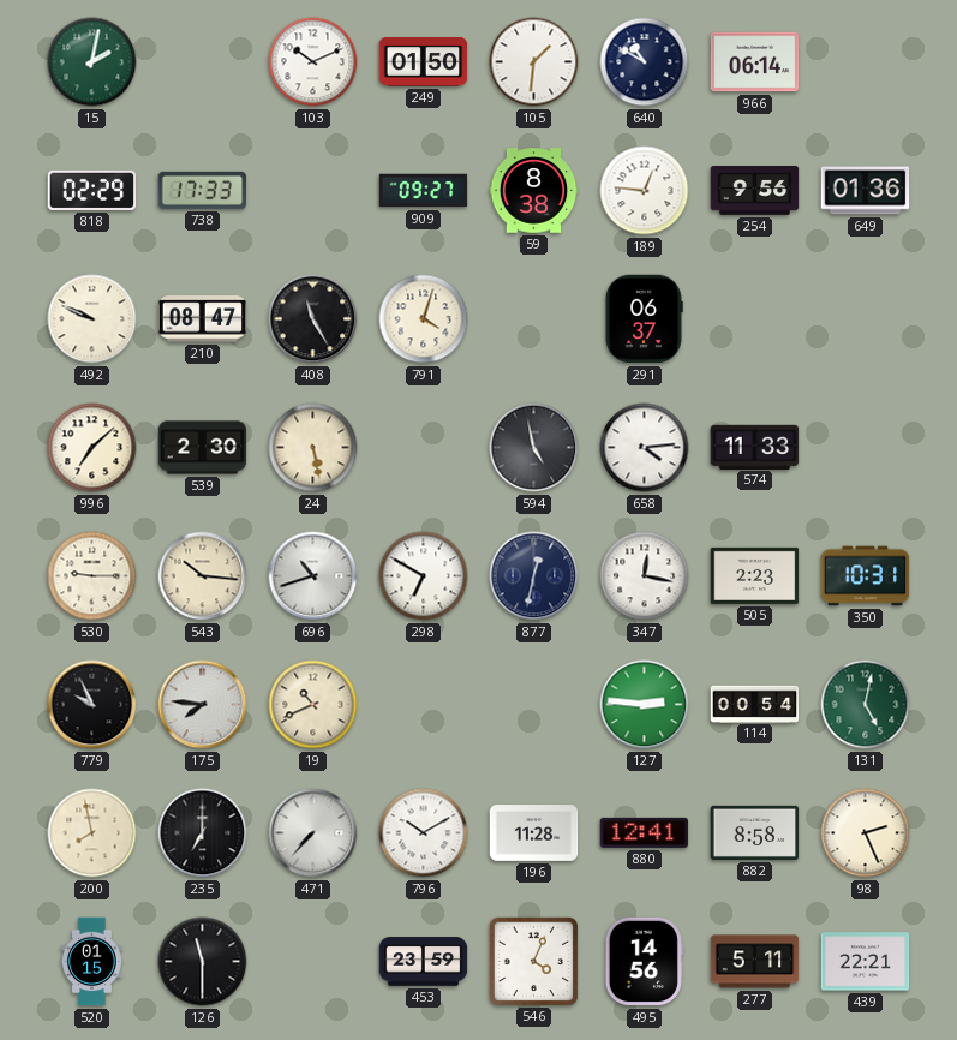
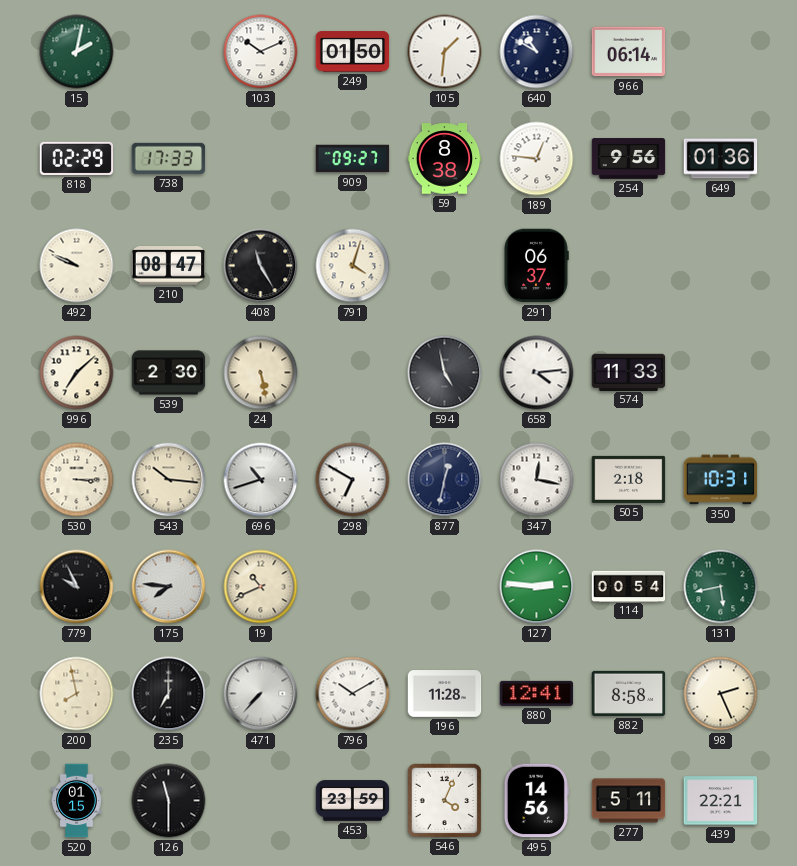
530: 9:15 -> 3:15 (77, 480)
505: 2:23 -> 2:18 (629, 479)
131: 5:02 -> 5:43 (721, 587)
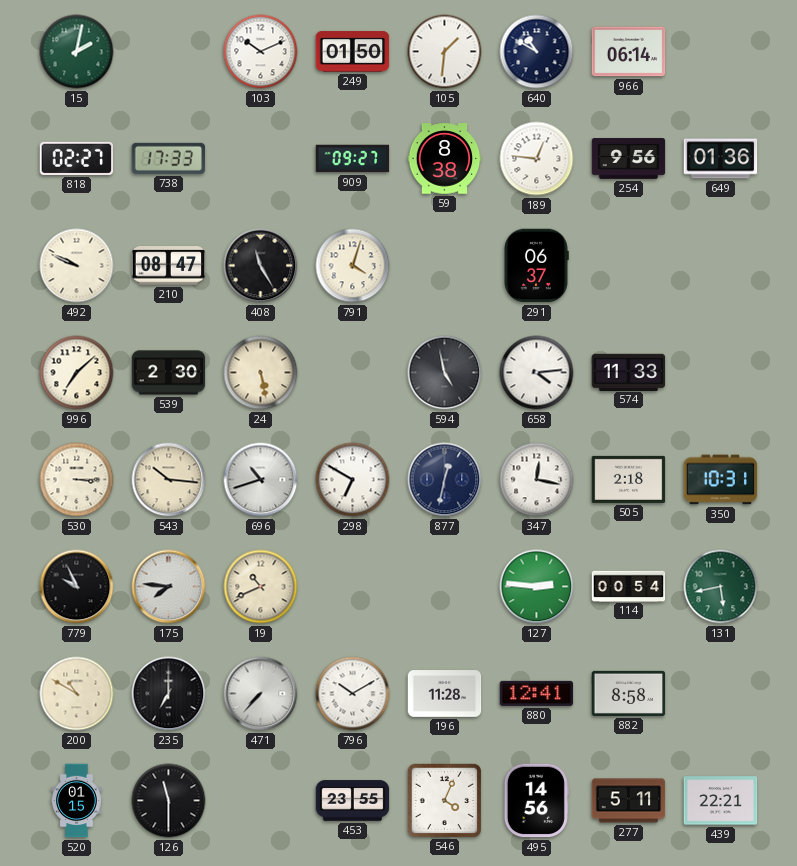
818: 02:29 -> 02:27 (77, 158)
200: 7:58 -> 10:50 (77, 694)
98: 2:26 -> none (721, 694)
453: 23:59 -> 23:55 (353, 801)
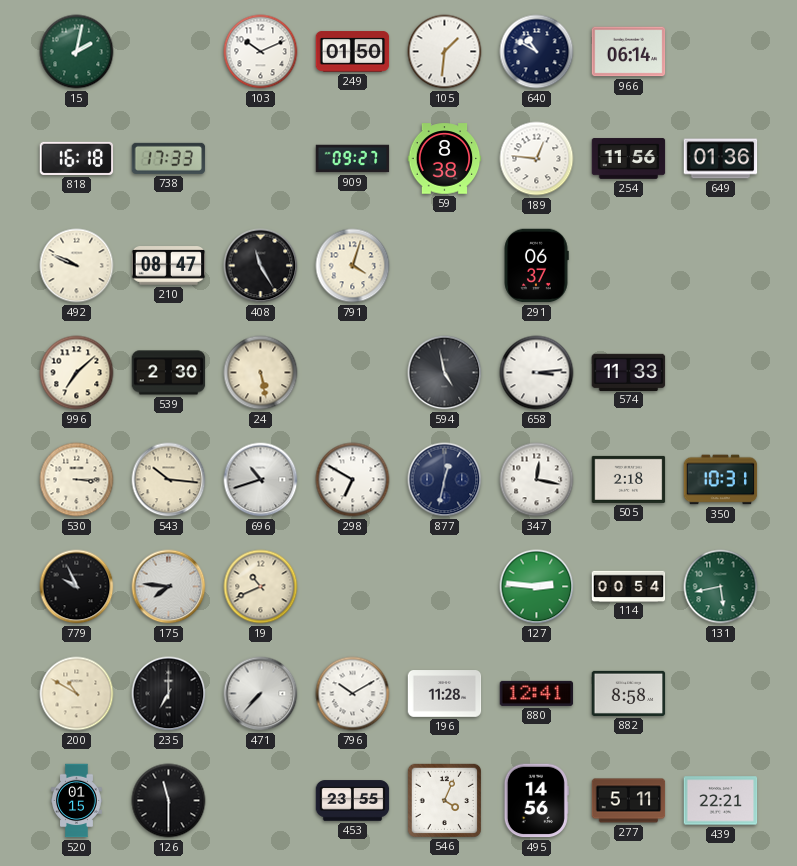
818: 02:27 -> 16:18 (77, 158)
254: 9:56 -> 11:56 (629, 159)
658: 4:14 -> 3:14 (537, 373)
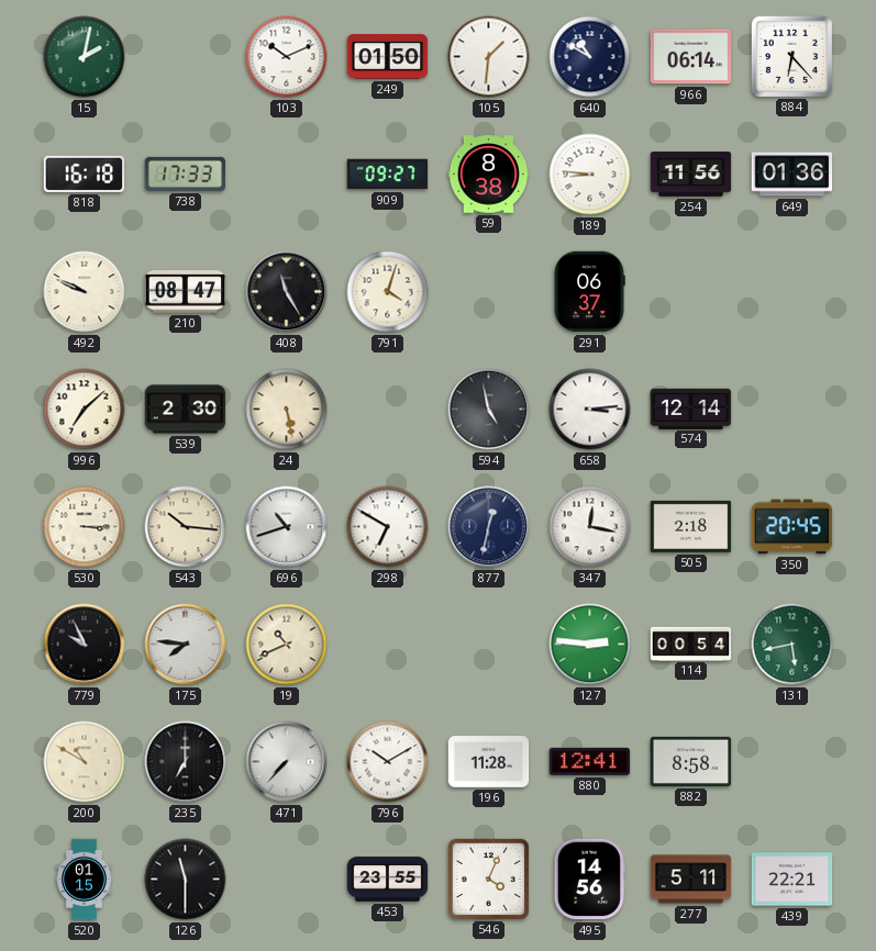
884: none -> 6:23 (791, 56)
189: 12:46 -> 8:46 (590, 175)
574: 11:33 -> 12:14 (691, 409)
350: 10:31 -> 20:45 (792, 527)
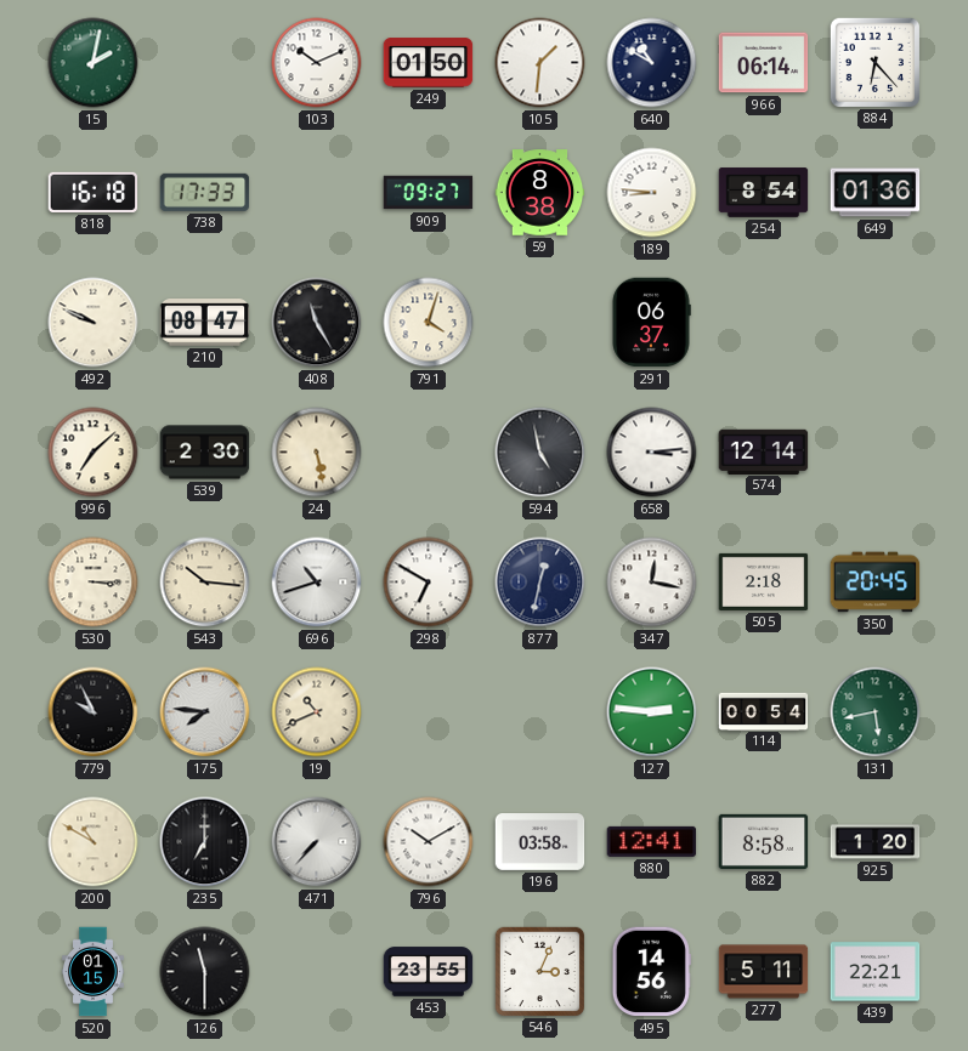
254: 11:56 -> 8:54 (764, 193)
196: 11:28 -> 03:58 (540, 842)
925: none -> 1:20 (876, 842)
546: 4:04 -> 3:04 (539, 971)
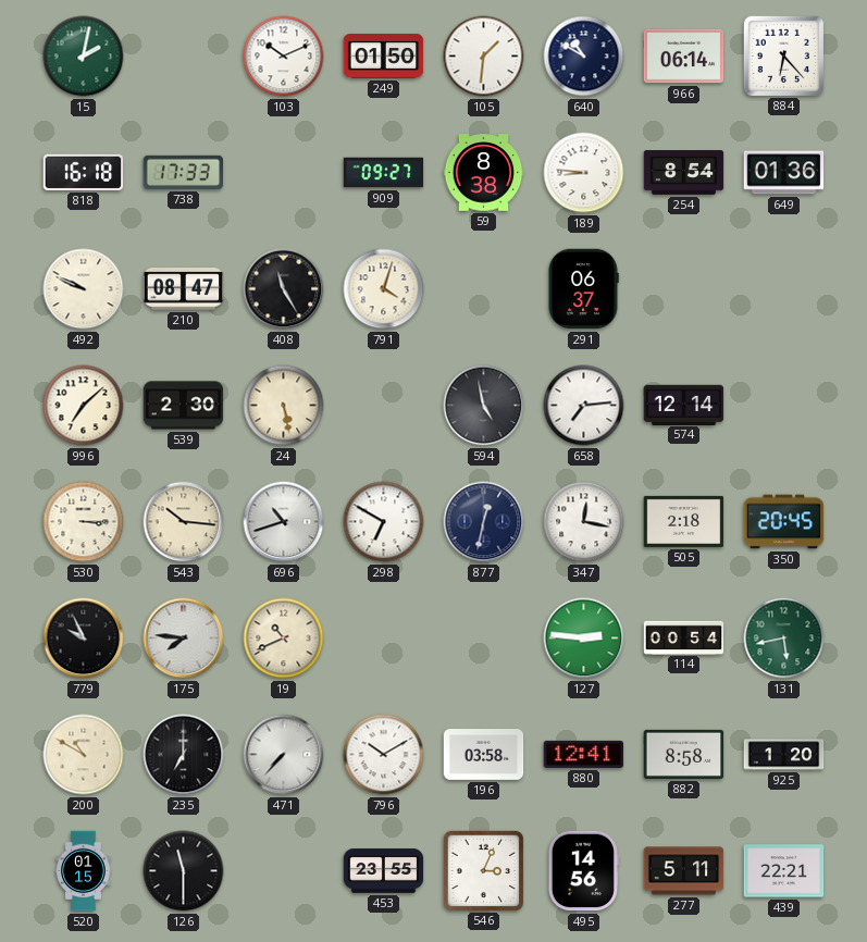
658: 3:14 -> 7:14 (584, 406)
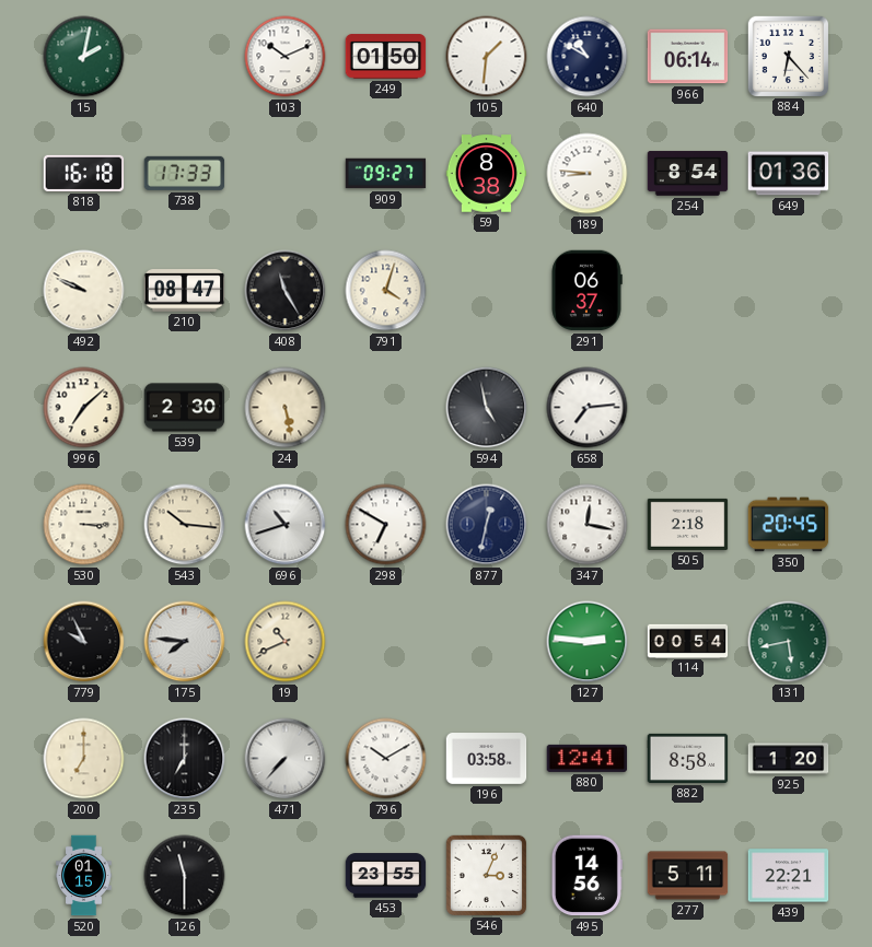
574: 12:14 -> none (684, 405)
200: 10:50 -> 7:00 (84, 759)
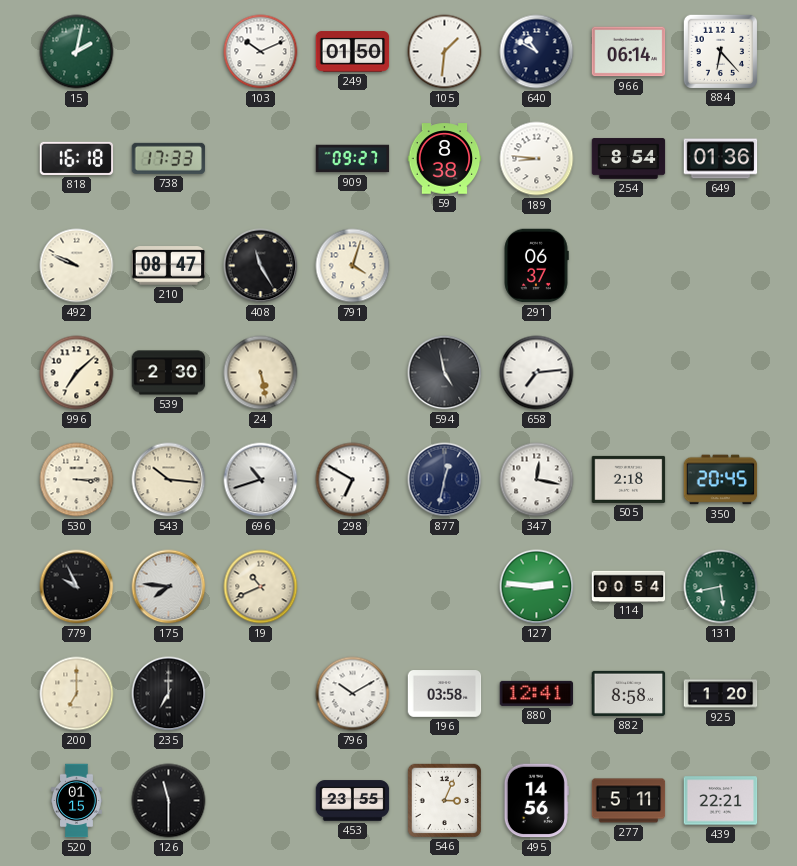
471: 7:37 -> none (286, 759)
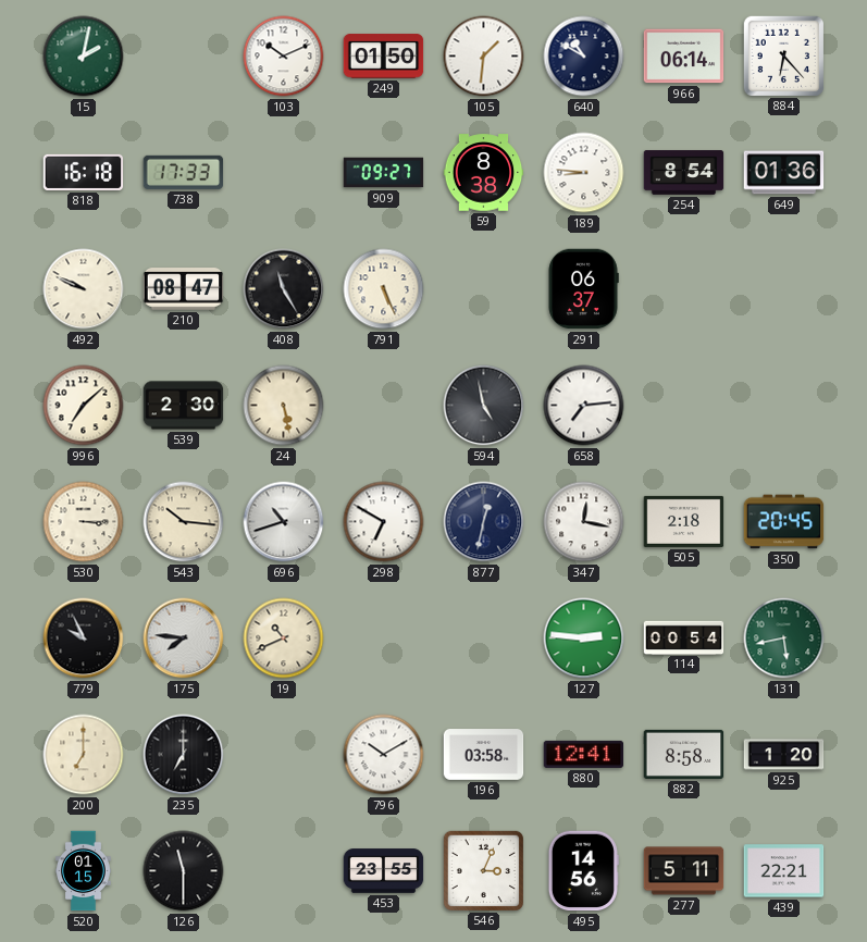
791: 4:03 -> 5:26 (384, 289)
